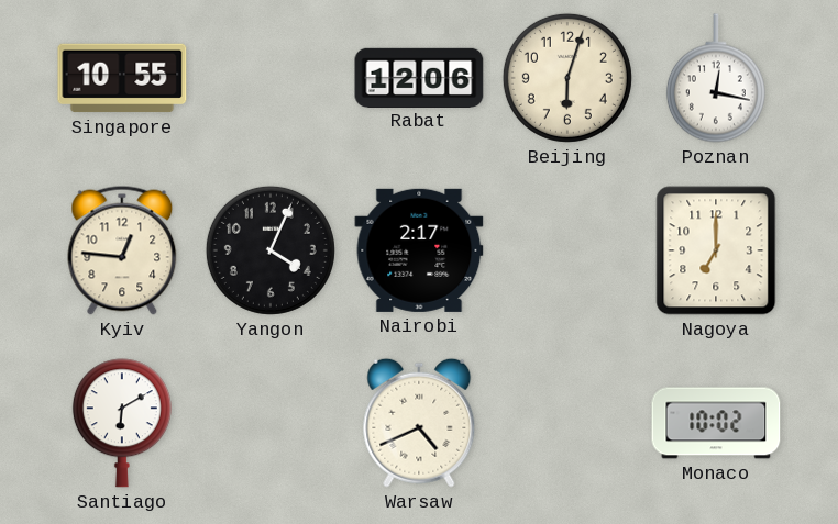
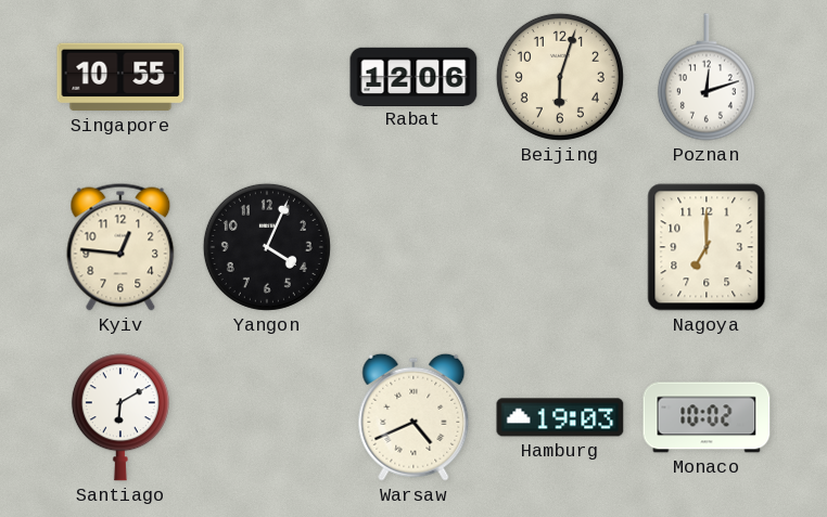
Poznan: 12:17 -> 12:12 (707, 77)
Nairobi: 2:17 -> none (419, 250)
Hamburg: none -> 19:03 (560, 417)
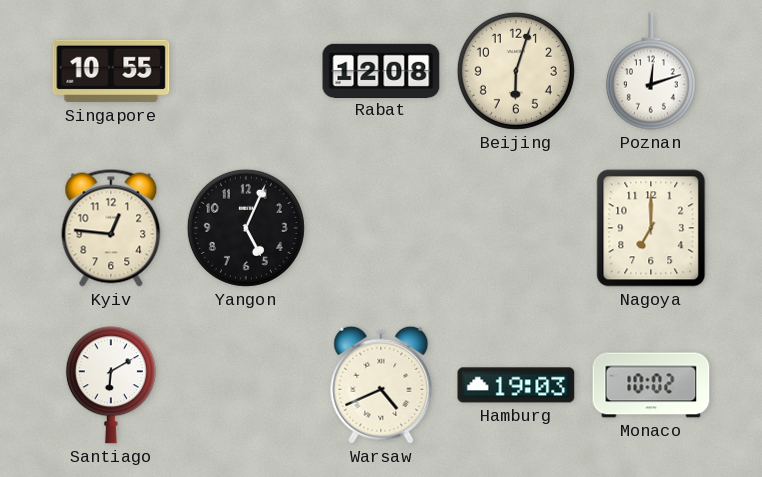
Rabat: 12:06 -> 12:08 (381, 70)
Yangon: 4:04 -> 5:04 (246, 228)
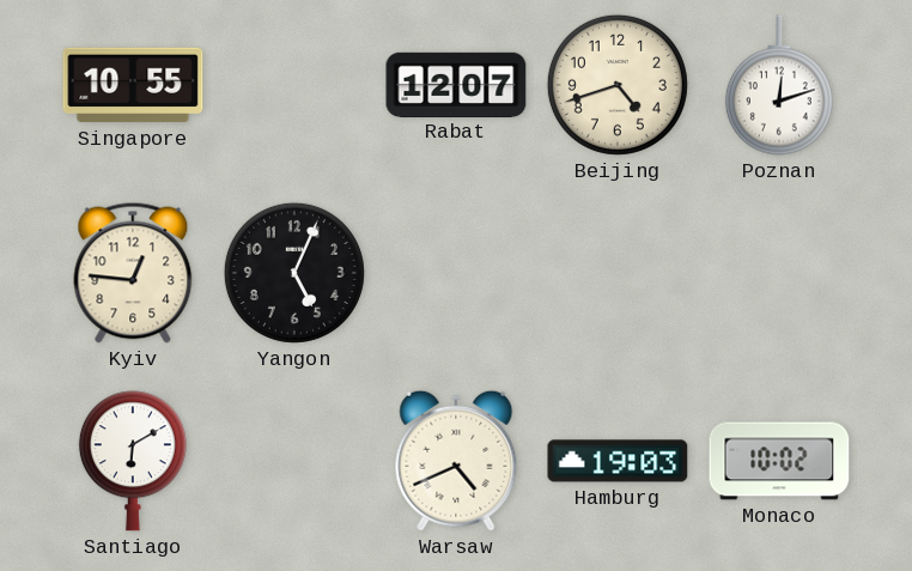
Rabat: 12:08 -> 12:07 (456, 84)
Beijing: 6:03 -> 4:42 (618, 85)
Nagoya: 7:00 -> none (651, 228)
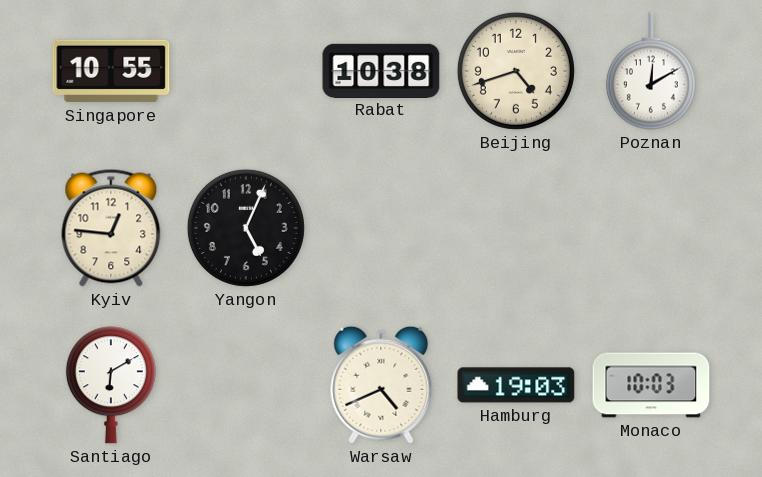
Rabat: 12:07 -> 10:38 (381, 70)
Poznan: 12:12 -> 12:10 (651, 71)
Monaco: 10:02 -> 10:03 (651, 385)
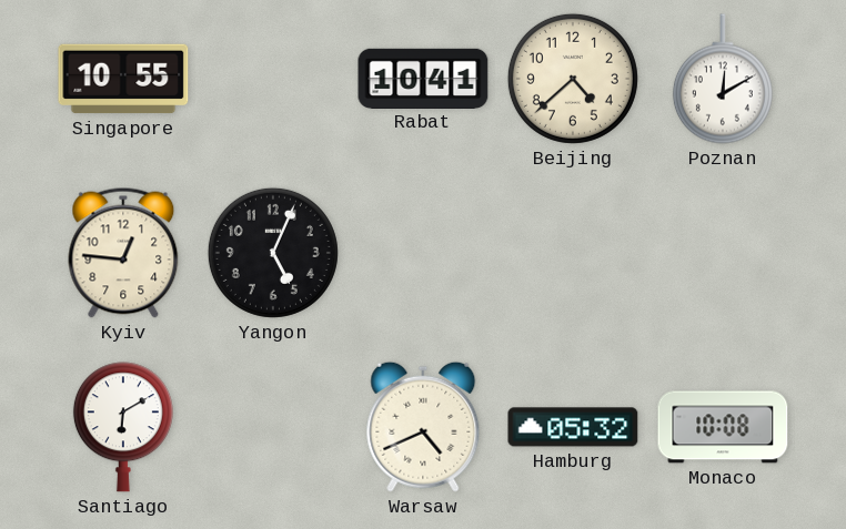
Rabat: 10:38 -> 10:41 (423, 78)
Beijing: 4:42 -> 4:38 (573, 79)
Hamburg: 19:03 -> 05:32 (573, 427)
Monaco: 10:03 -> 10:08 (723, 427)
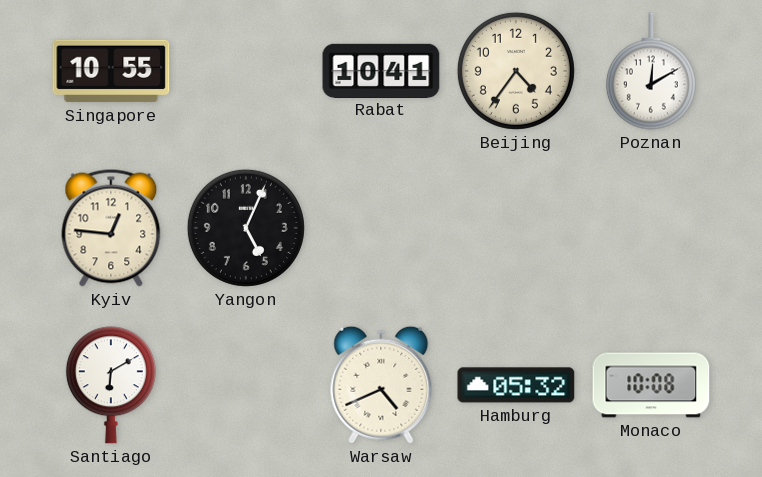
Beijing: 4:38 -> 4:36 (516, 71)
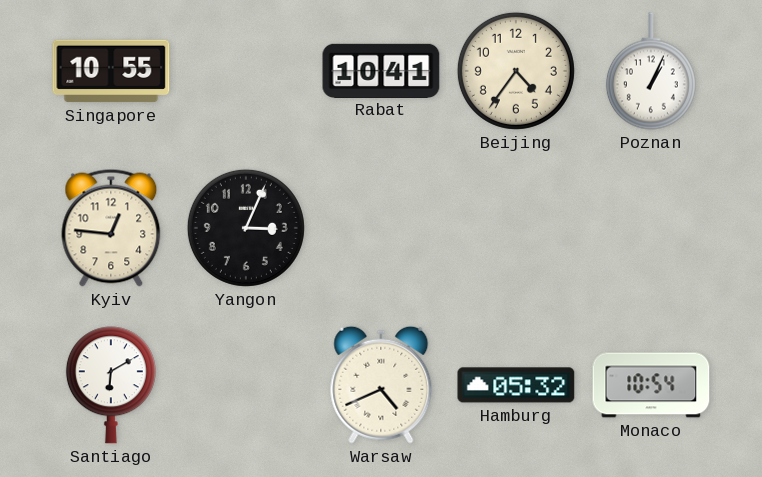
Poznan: 12:10 -> 1:04 (651, 71)
Yangon: 5:04 -> 3:04 (246, 228)
Monaco: 10:08 -> 10:54 (651, 385)
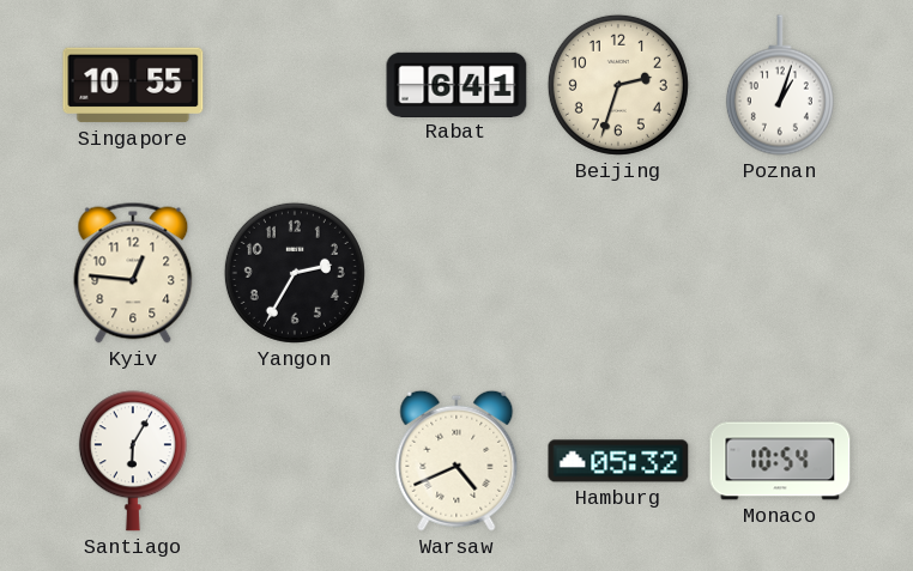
Rabat: 10:41 -> 6:41 (456, 84)
Beijing: 4:36 -> 2:33 (618, 85)
Poznan: 1:04 -> 1:03 (780, 85)
Yangon: 3:04 -> 2:35 (295, 273)
Santiago: 6:10 -> 6:05 (133, 461)
